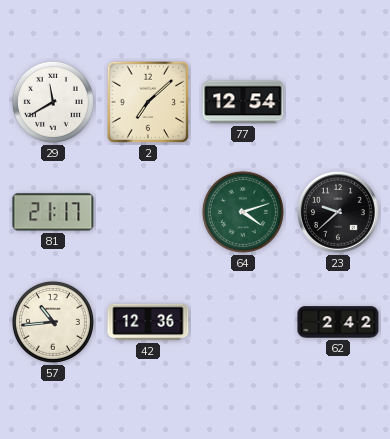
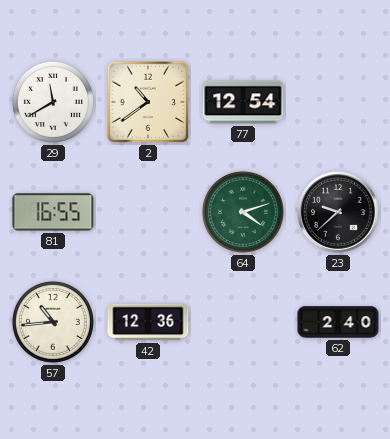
2: 7:08 -> 10:39 (148, 102)
81: 21:17 -> 16:55 (53, 212)
62: 2:42 -> 2:40 (338, 322)
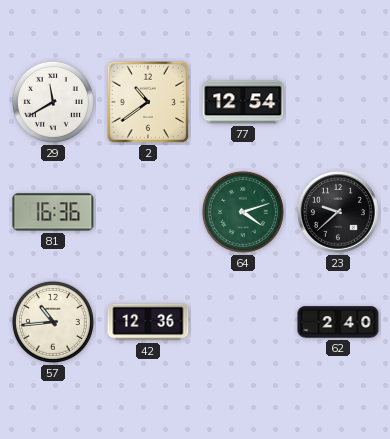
81: 16:55 -> 16:36 (53, 212)
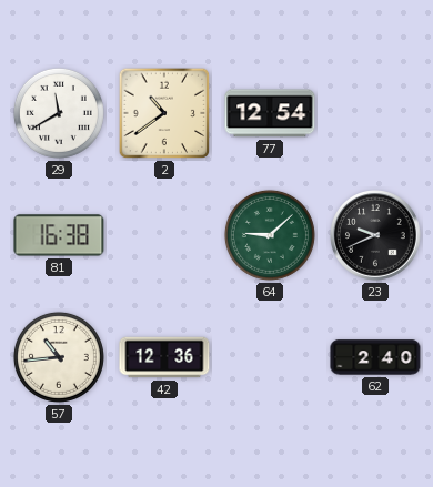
81: 16:36 -> 16:38 (59, 235)
64: 4:12 -> 9:08 (270, 235)
23: 9:38 -> 9:41 (376, 236)
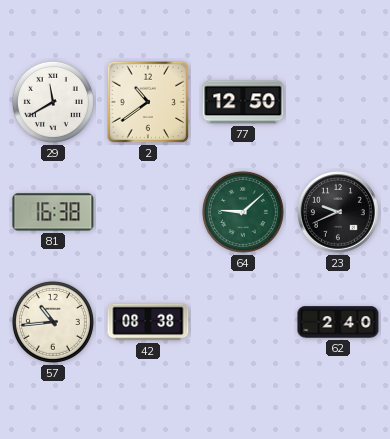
77: 12:54 -> 12:50 (243, 102)
42: 12:36 -> 08:38 (148, 322)
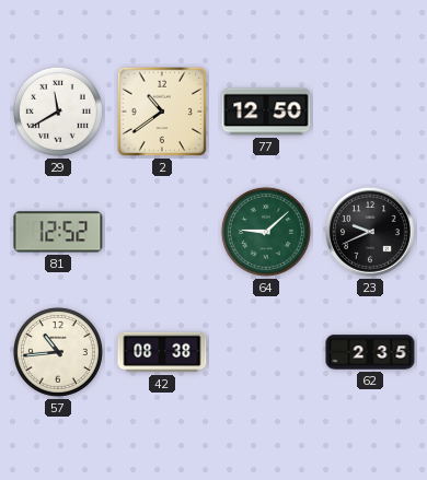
81: 16:38 -> 12:52 (58, 232)
62: 2:40 -> 2:35 (370, 352)
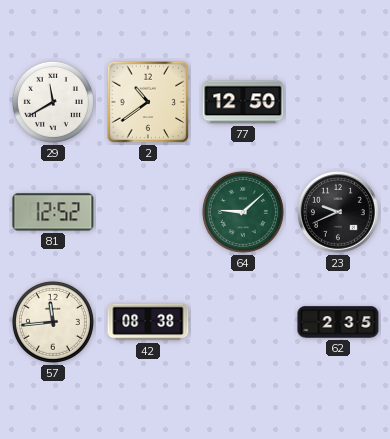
57: 10:44 -> 11:44 (53, 322)
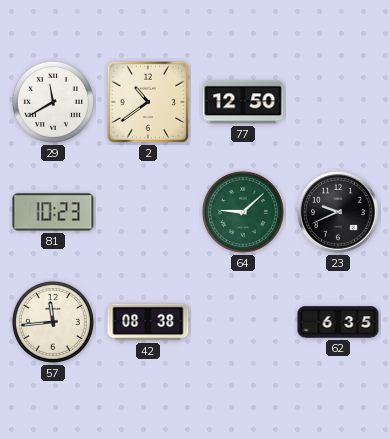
81: 12:52 -> 10:23 (53, 212)
62: 2:35 -> 6:35 (338, 322)
